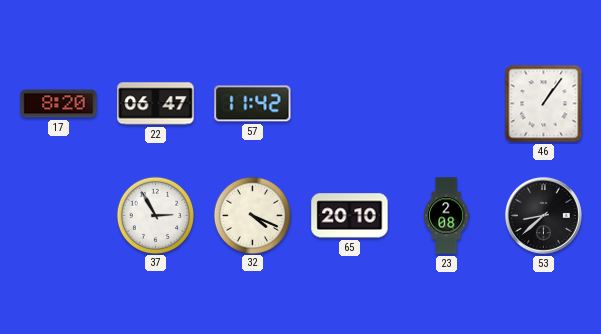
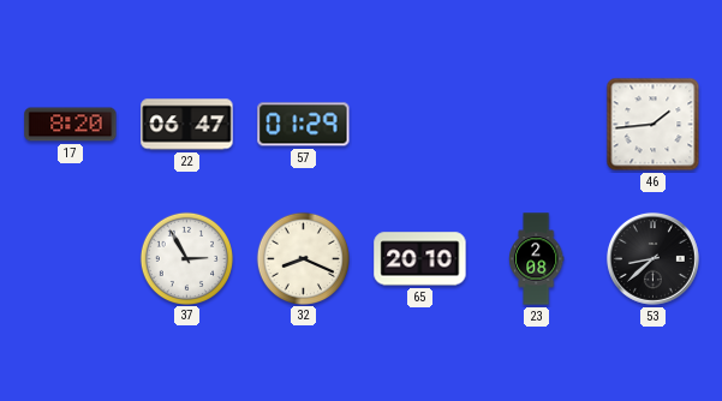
57: 11:42 -> 01:29 (304, 125)
46: 1:06 -> 1:44 (654, 125)
32: 4:19 -> 8:19 (303, 258)
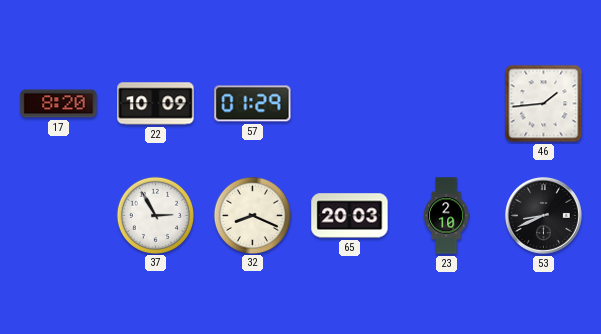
22: 06:47 -> 10:09 (156, 104)
65: 20:10 -> 20:03 (350, 216)
23: 2:08 -> 2:10 (446, 216)
53: 8:38 -> 8:41 (543, 215)
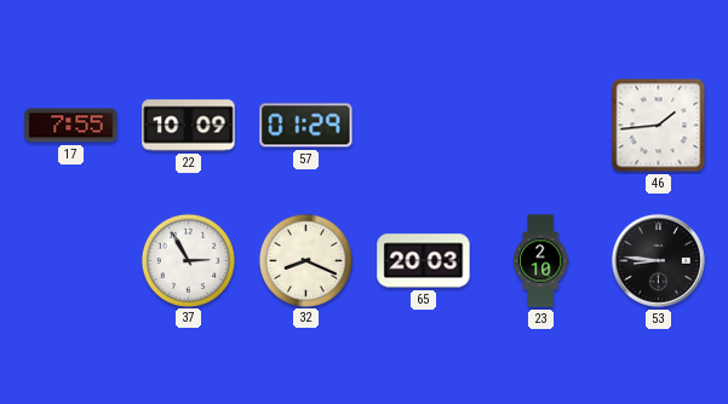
17: 8:20 -> 7:55 (71, 126)
53: 8:41 -> 8:46 (658, 260)
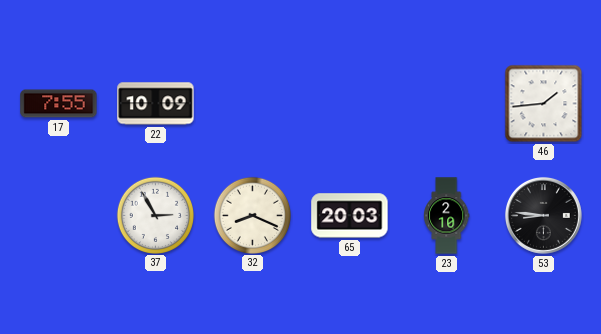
57: 01:29 -> none (306, 126)
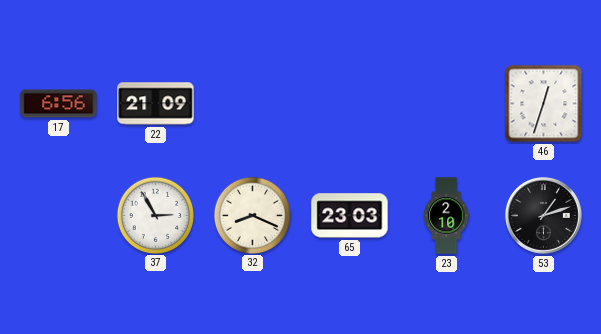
17: 7:55 -> 6:56 (59, 104)
22: 10:09 -> 21:09 (156, 104)
46: 1:44 -> 12:33 (544, 104)
65: 20:03 -> 23:03 (350, 216)
53: 8:46 -> 1:12 (543, 215)
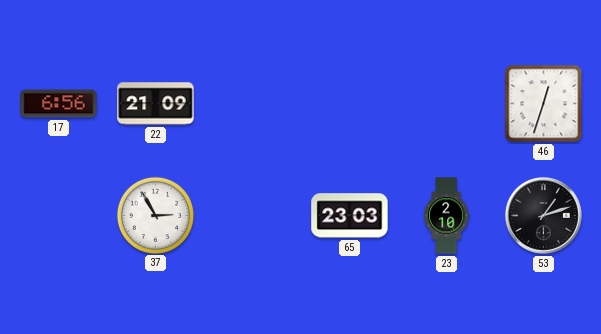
32: 8:19 -> none (252, 215)
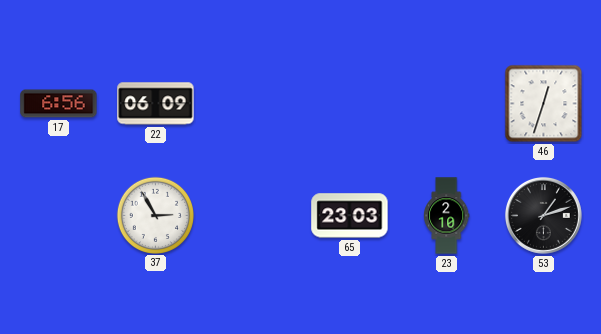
22: 21:09 -> 06:09 (156, 104)
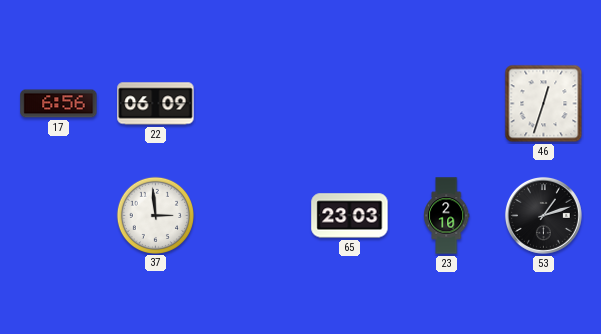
37: 2:55 -> 2:59 (155, 215)
